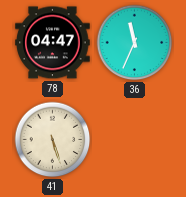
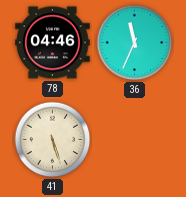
78: 04:47 -> 04:46 (53, 43)
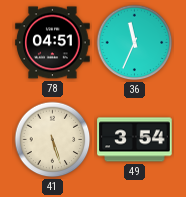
78: 04:46 -> 04:51 (53, 43)
49: none -> 3:54 (135, 140)
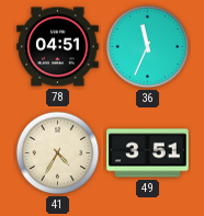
41: 5:27 -> 4:35 (58, 154)
49: 3:54 -> 3:51 (148, 154)
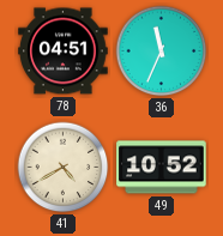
41: 4:35 -> 4:40 (64, 168)
49: 3:51 -> 10:52 (162, 168)
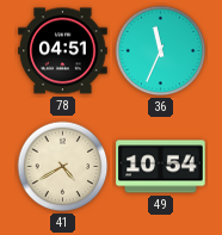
49: 10:52 -> 10:54 (161, 167)
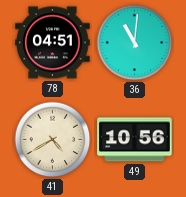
36: 11:34 -> 11:01 (135, 43)
49: 10:54 -> 10:56 (135, 140)
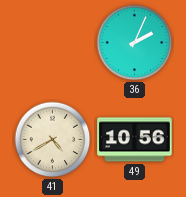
78: 04:51 -> none (53, 43)
36: 11:01 -> 2:04 (135, 43)
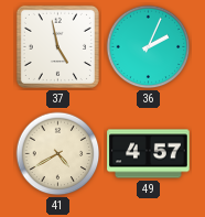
37: none -> 4:58 (57, 46)
49: 10:56 -> 4:57 (149, 154)
